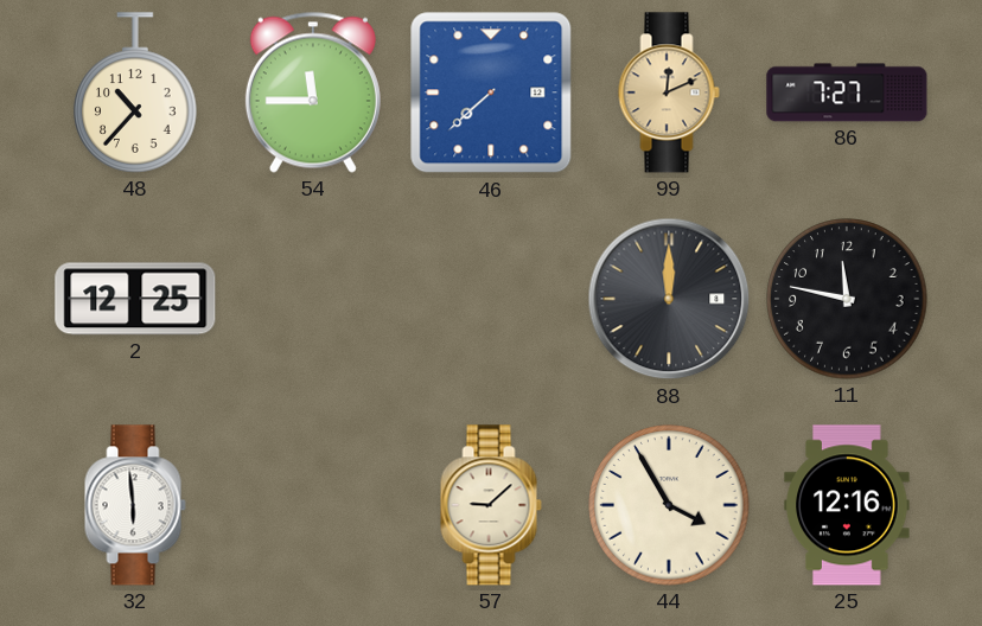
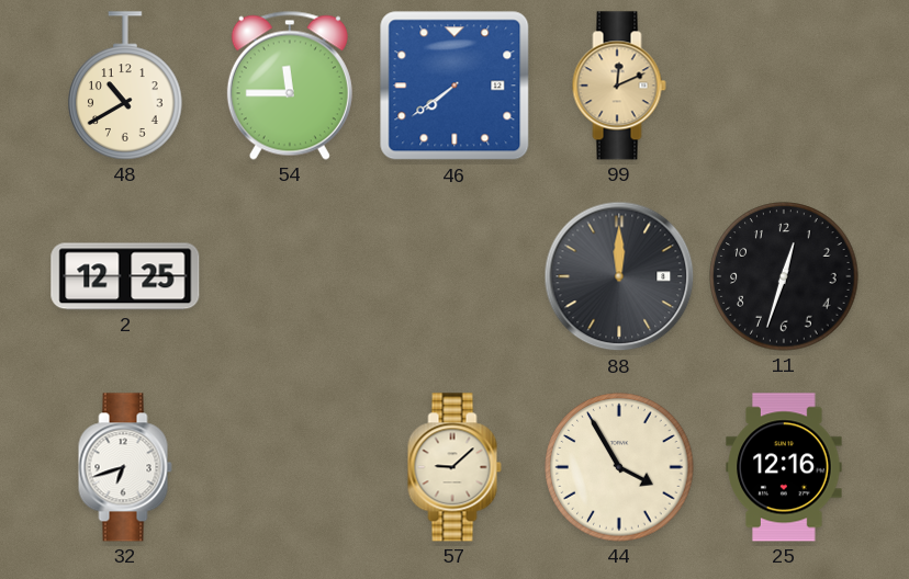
48: 10:37 -> 10:40 (125, 86)
46: 7:38 -> 7:39 (454, 86)
86: 7:27 -> none (847, 92)
11: 11:47 -> 12:33 (784, 276)
32: 5:59 -> 6:42 (125, 467)
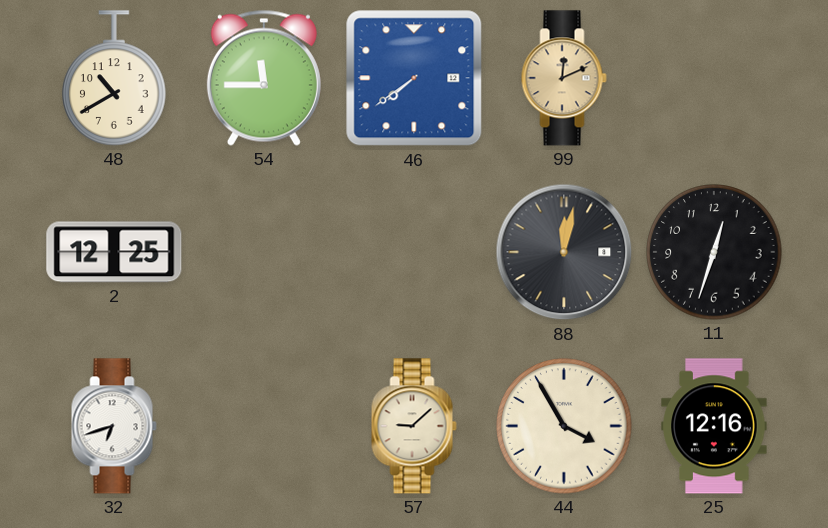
88: 12:00 -> 12:02 (564, 252)
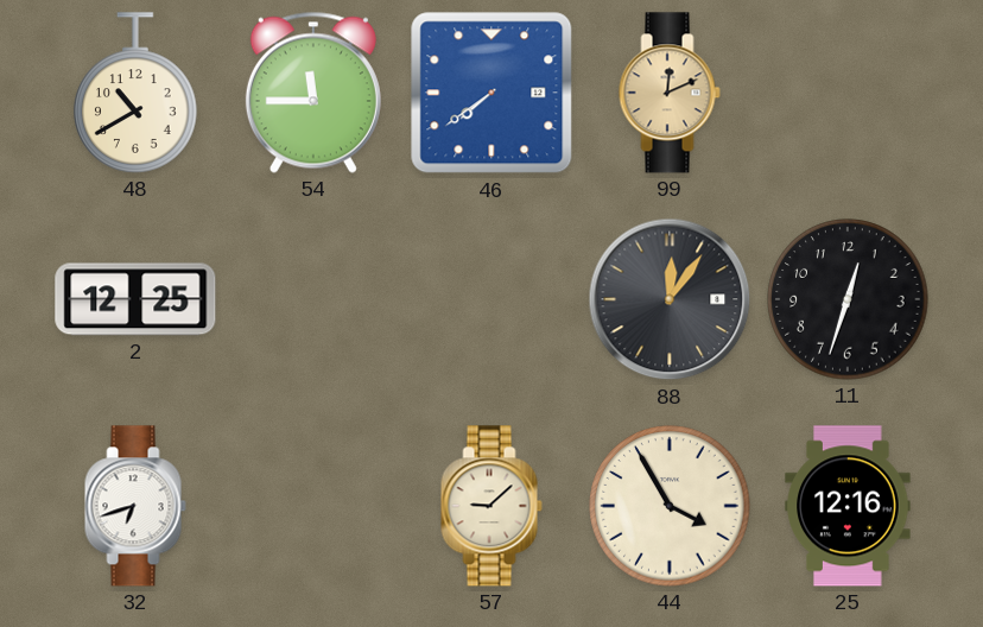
88: 12:02 -> 12:06 (670, 299)
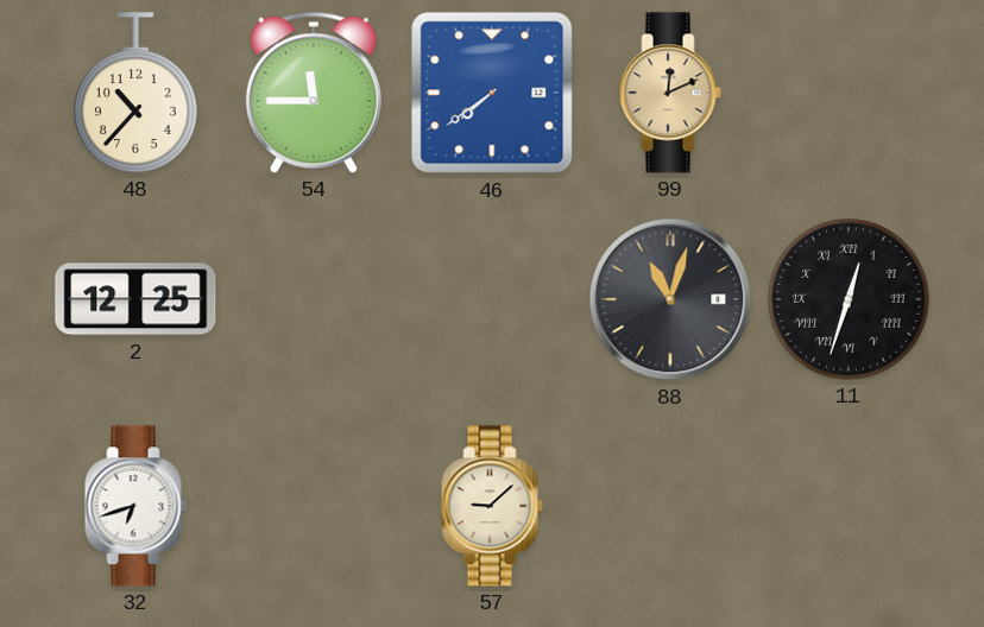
48: 10:40 -> 10:37 (135, 93)
88: 12:06 -> 11:03 (670, 299)
11 numerals: Arabic -> Roman (849, 299)
44: 3:55 -> none (670, 506)
25: 12:16 -> none (848, 506)
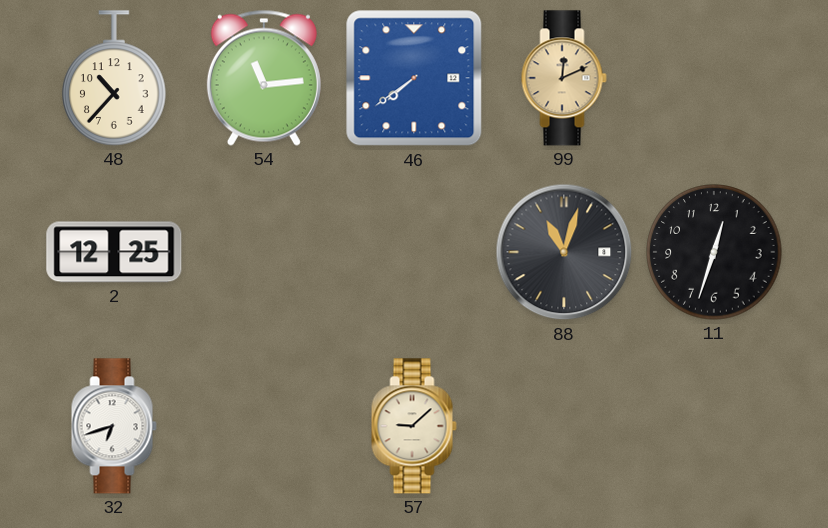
54: 11:45 -> 11:14 (264, 78)
11 numerals: Roman -> Arabic (714, 252)
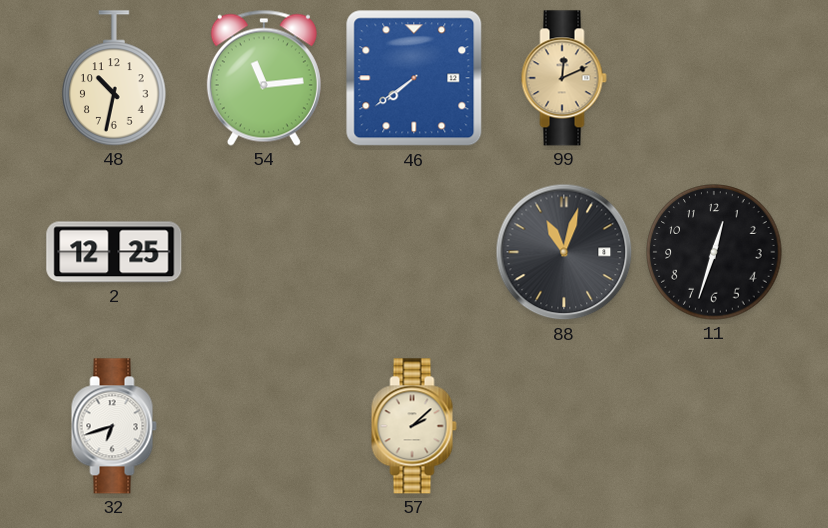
48: 10:37 -> 10:32 (114, 78)
57: 9:08 -> 2:08 (414, 426)
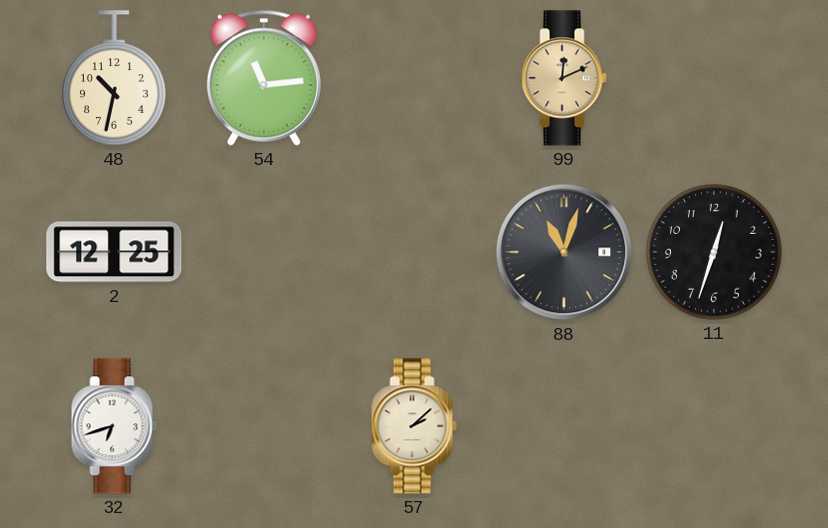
46: 7:39 -> none (414, 78)
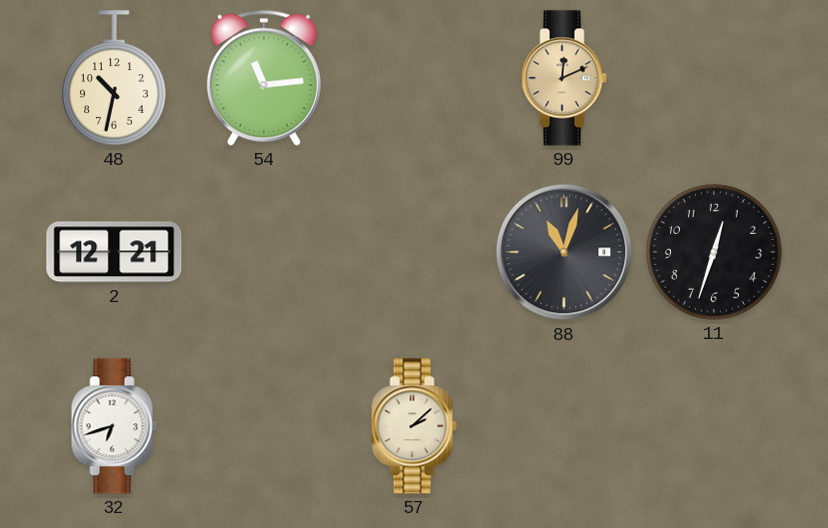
2: 12:25 -> 12:21 (114, 252)
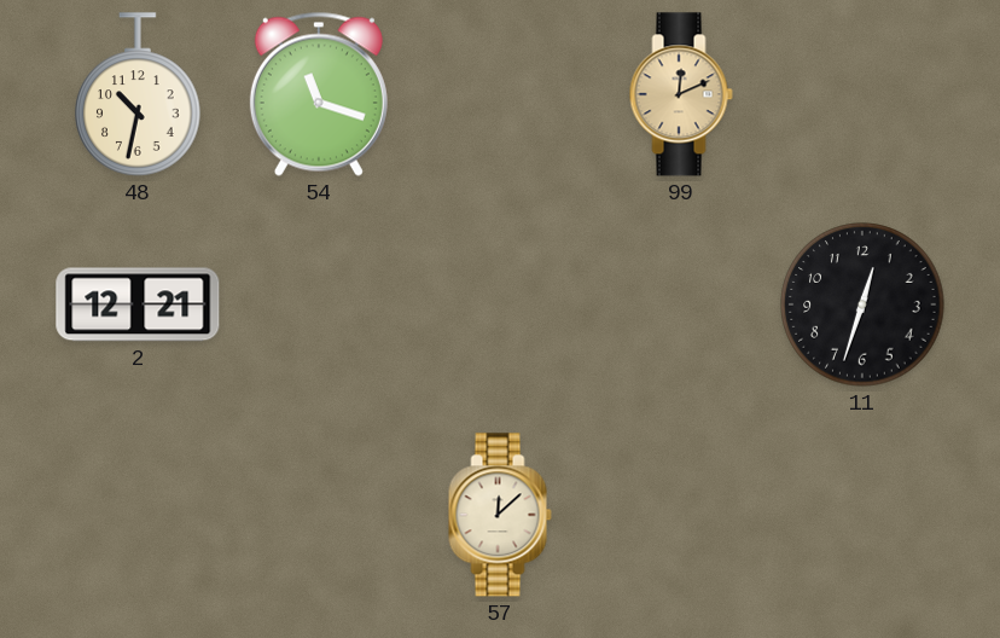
54: 11:14 -> 11:18 (319, 94)
88: 11:03 -> none (564, 252)
32: 6:42 -> none (114, 426)
57: 2:08 -> 12:08 (500, 515)
